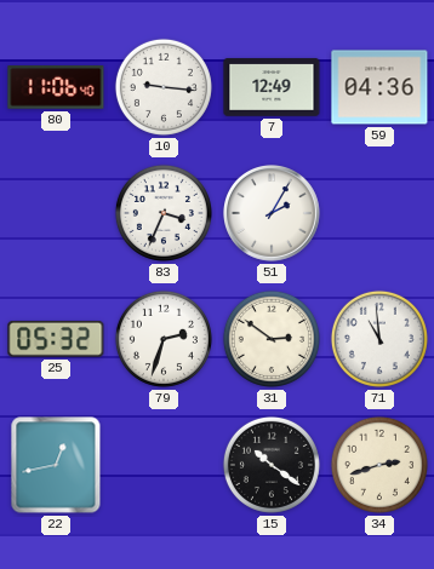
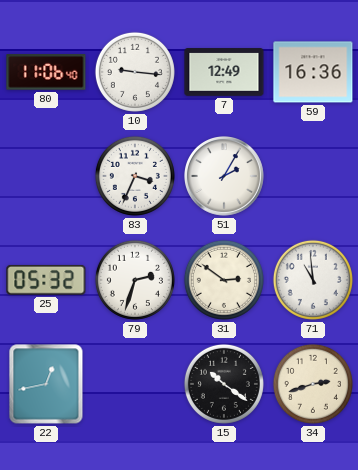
59: 04:36 -> 16:36 (313, 72)
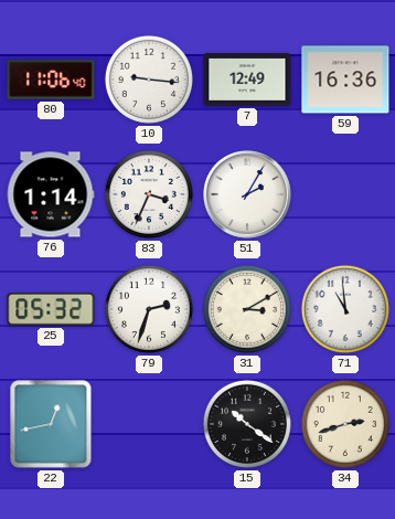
76: none -> 1:14 (51, 194)
31: 2:51 -> 3:10 (247, 309)
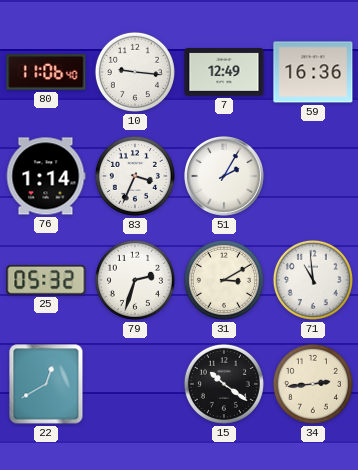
22: 12:43 -> 12:40 (46, 384)
34: 2:42 -> 2:44 (313, 384)
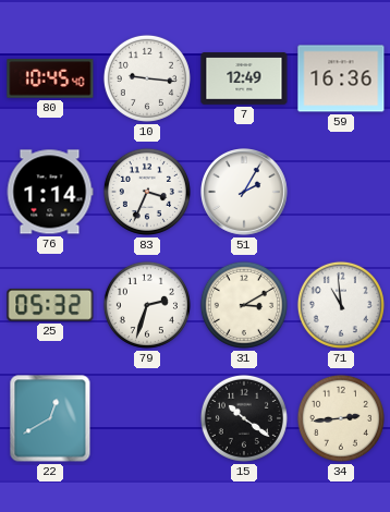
80: 11:06 -> 10:45 (50, 78)
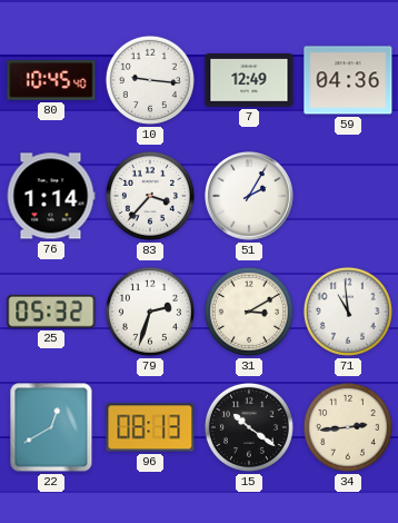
59: 16:36 -> 04:36 (348, 80)
83: 3:34 -> 3:37 (150, 196)
96: none -> 08:13 (150, 427)
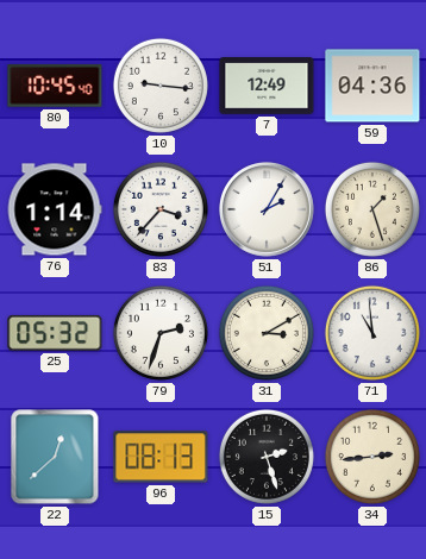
86: none -> 1:27 (372, 209)
22: 12:40 -> 12:38 (55, 457)
15: 10:21 -> 2:27 (267, 457)
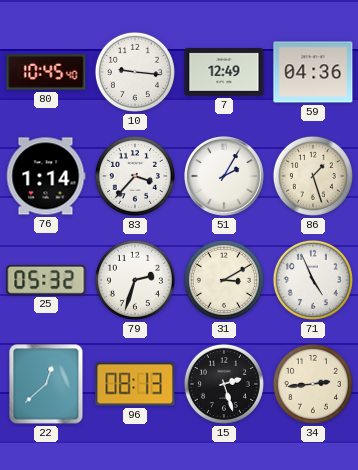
71: 10:59 -> 4:56 (313, 280)
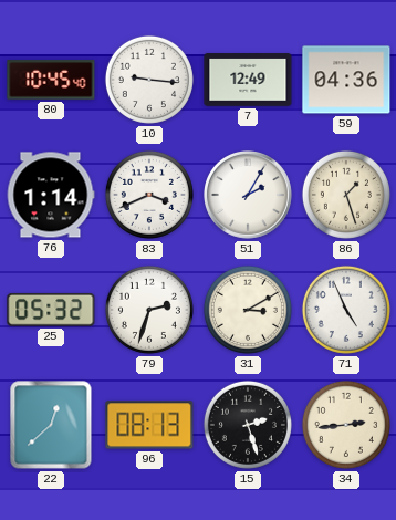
83: 3:37 -> 3:41 (149, 195)
